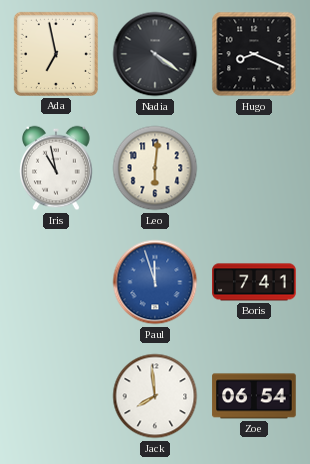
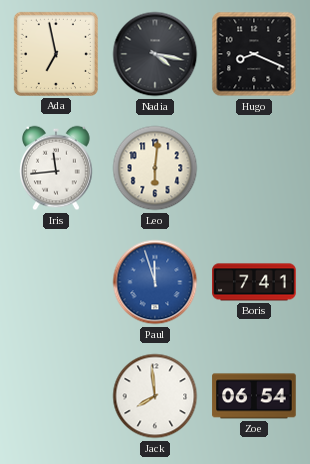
Nadia: 4:21 -> 4:17 (155, 54)
Iris: 10:58 -> 11:44 (56, 168)
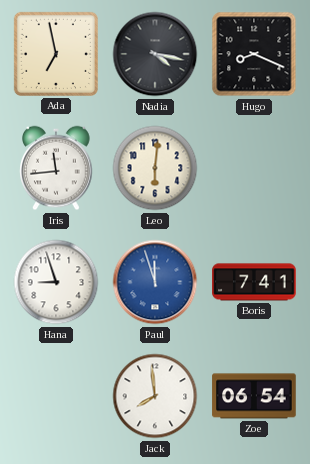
Hana: none -> 8:57 (56, 282)
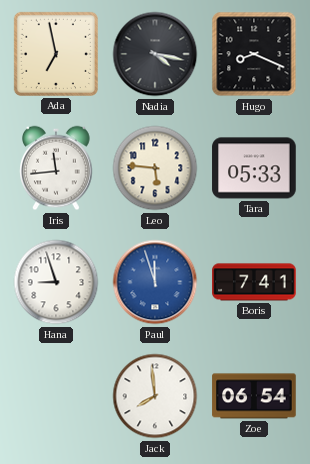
Leo: 6:01 -> 5:46 (155, 168)
Tara: none -> 05:33 (254, 168)
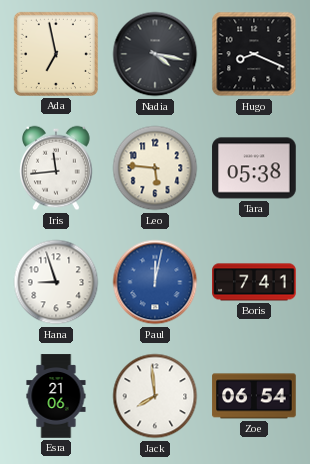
Tara: 05:33 -> 05:38 (254, 168)
Paul: 11:57 -> 12:02 (155, 282)
Esra: none -> 21:06 (56, 396)
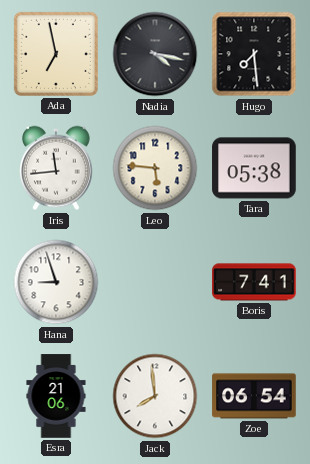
Hugo: 8:19 -> 7:29 (254, 54)
Paul: 12:02 -> none (155, 282)
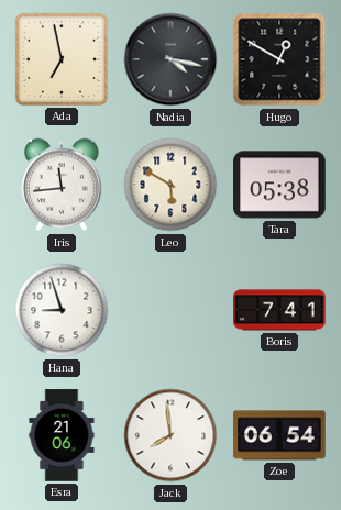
Hugo: 7:29 -> 12:50 (279, 59)
Leo: 5:46 -> 5:50 (170, 185)
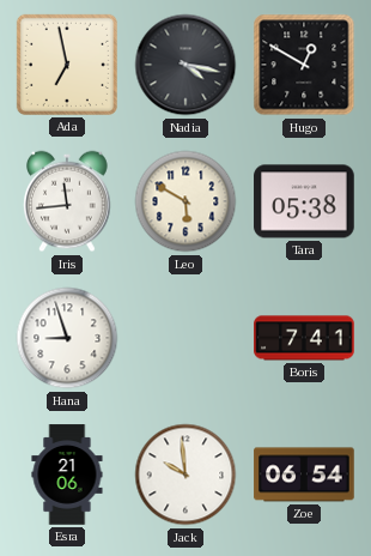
Jack: 7:59 -> 9:59 (185, 475)
